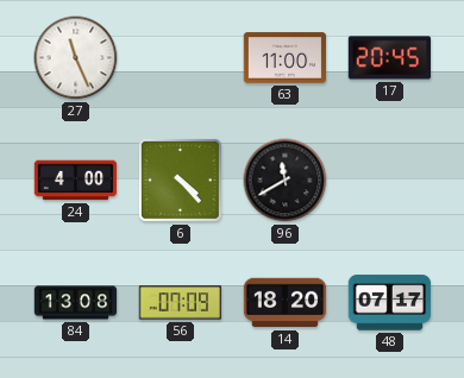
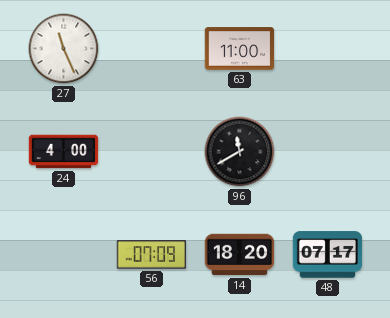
17: 20:45 -> none (390, 58)
6: 4:23 -> none (181, 181)
84: 13:08 -> none (76, 303)
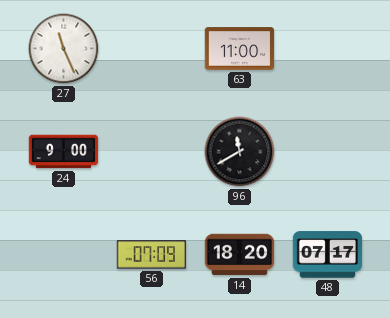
24: 4:00 -> 9:00 (64, 152)
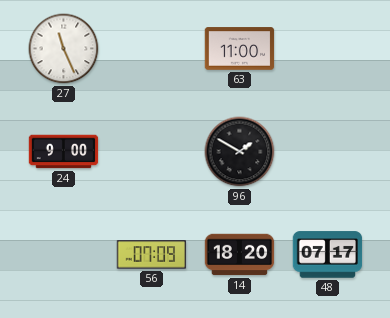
96: 11:40 -> 1:50 (240, 152)
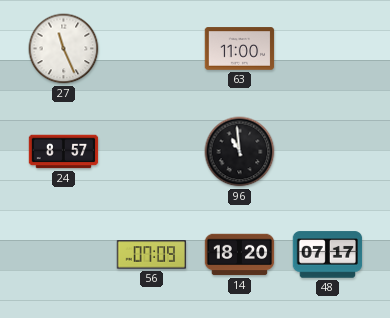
24: 9:00 -> 8:57 (64, 152)
96: 1:50 -> 10:59 (240, 152)
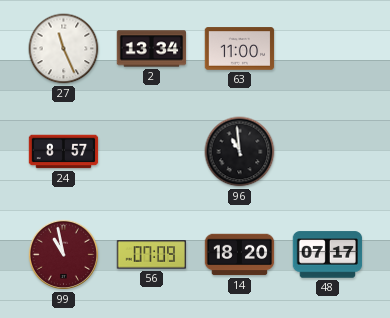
2: none -> 13:34 (152, 49)
99: none -> 10:58 (63, 254)
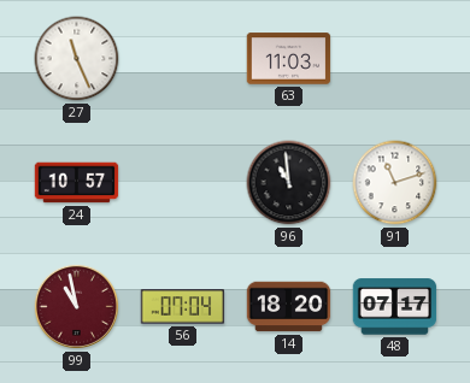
2: 13:34 -> none (152, 49)
63: 11:00 -> 11:03 (289, 59)
24: 8:57 -> 10:57 (77, 183)
91: none -> 11:12 (395, 183)
56: 07:09 -> 07:04 (183, 307)
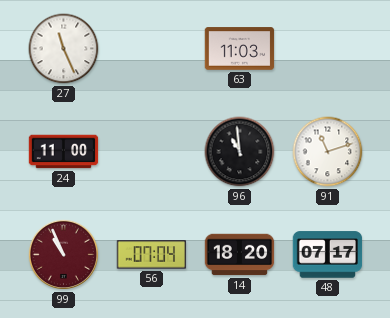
24: 10:57 -> 11:00 (64, 152)
99: 10:58 -> 10:56 (63, 254)
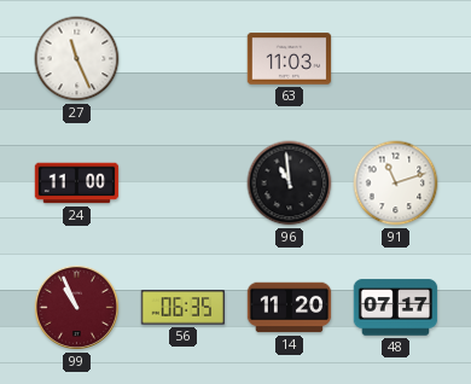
56: 07:04 -> 06:35 (184, 308)
14: 18:20 -> 11:20 (290, 308)
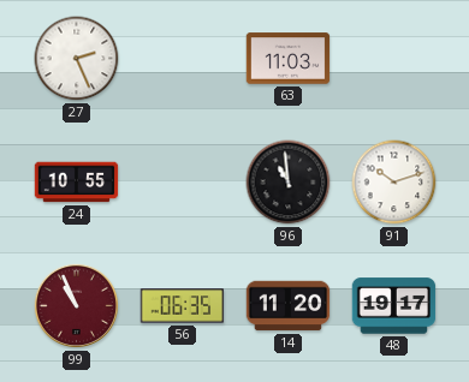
27: 11:26 -> 2:26 (77, 59)
24: 11:00 -> 10:55 (77, 183)
91: 11:12 -> 10:12 (394, 183)
48: 07:17 -> 19:17 (394, 306)
